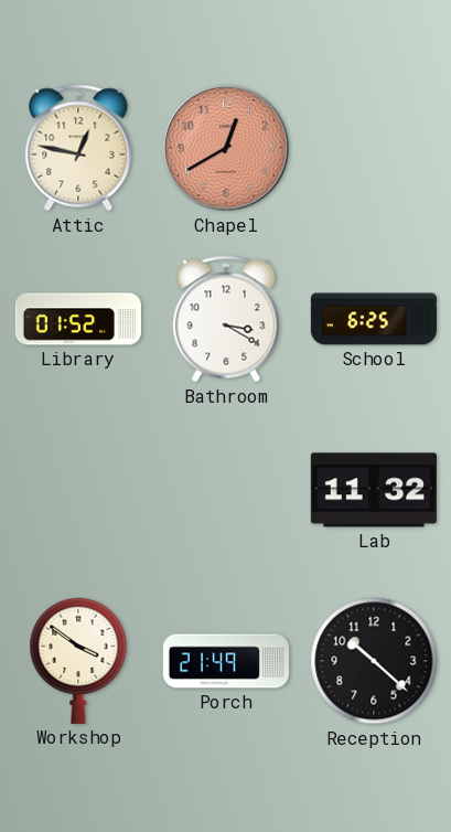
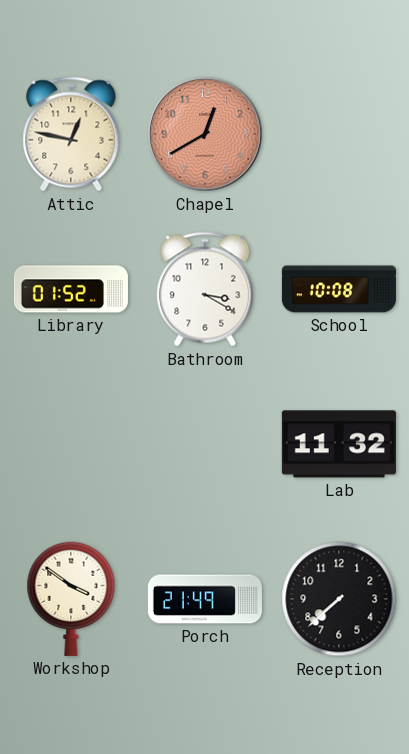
School: 6:25 -> 10:08 (339, 289)
Reception: 10:22 -> 7:38 (339, 599)
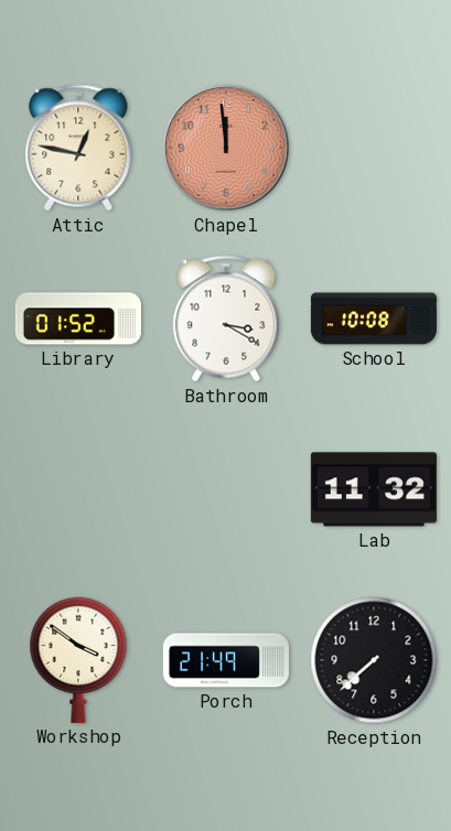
Chapel: 12:40 -> 11:59 (227, 149)
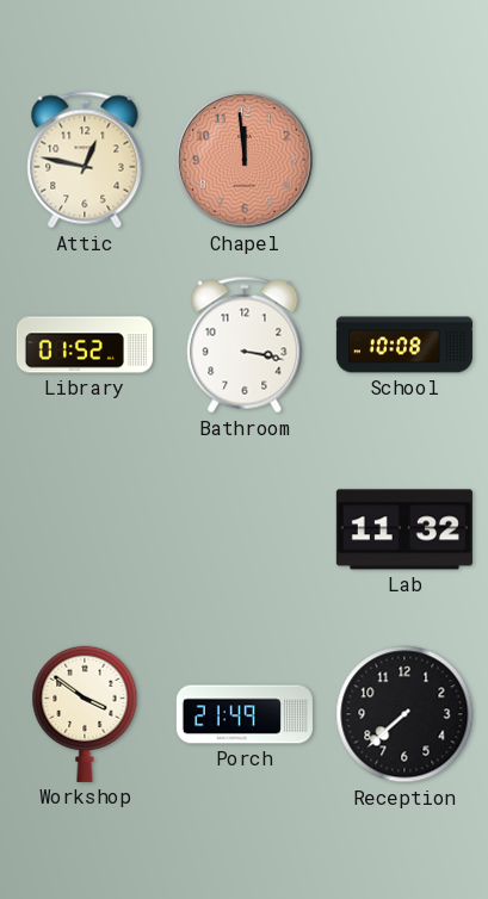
Bathroom: 3:20 -> 3:17 (245, 345)
